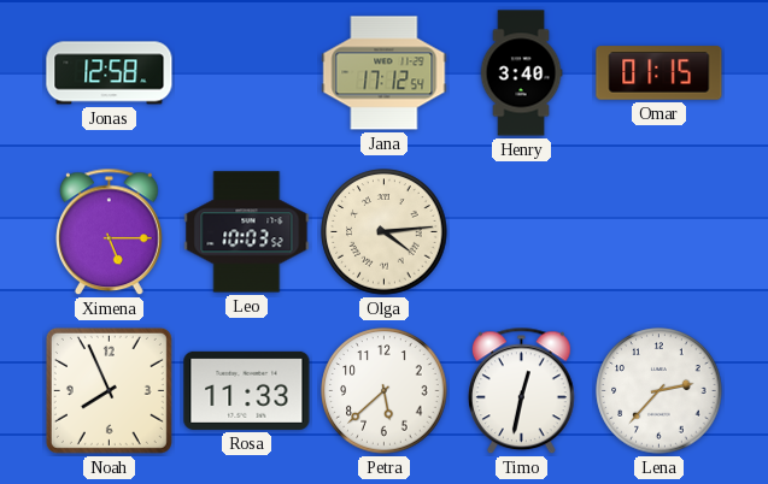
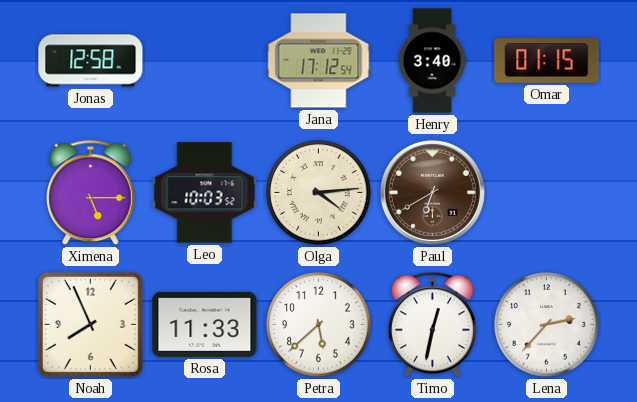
Paul: none -> 6:40 (432, 192)
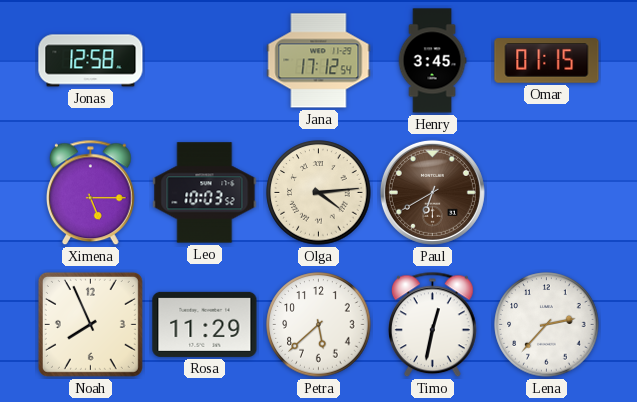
Henry: 3:40 -> 3:45 (432, 61)
Rosa: 11:33 -> 11:29 (205, 324)
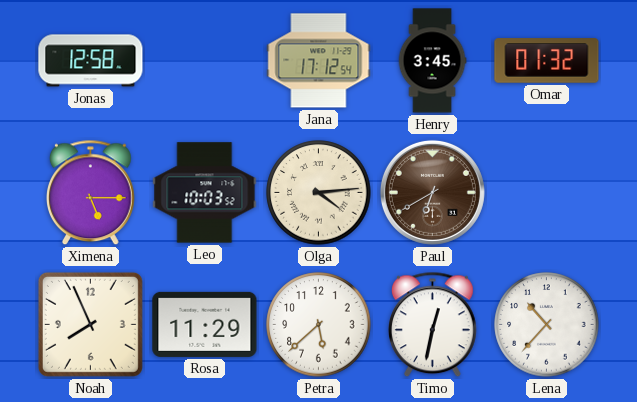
Omar: 01:15 -> 01:32 (547, 61)
Lena: 2:37 -> 10:37 (547, 325)
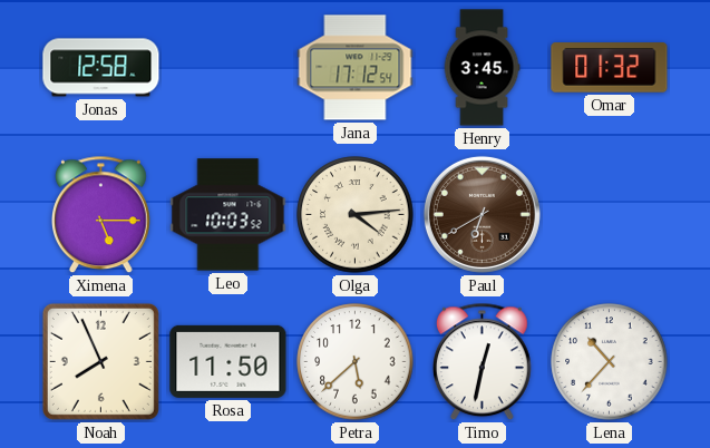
Rosa: 11:29 -> 11:50 (228, 361)
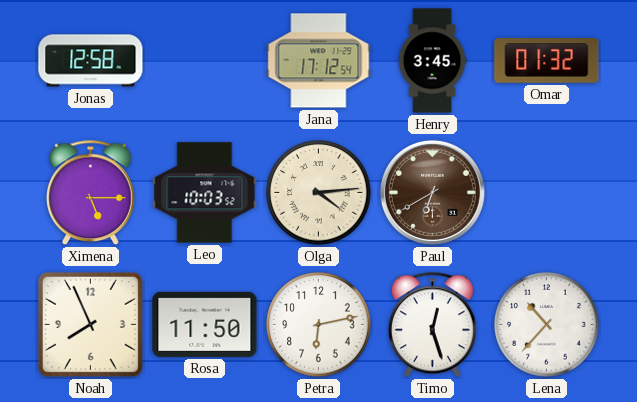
Petra: 5:38 -> 6:13 (319, 325)
Timo: 12:32 -> 12:27 (433, 325)
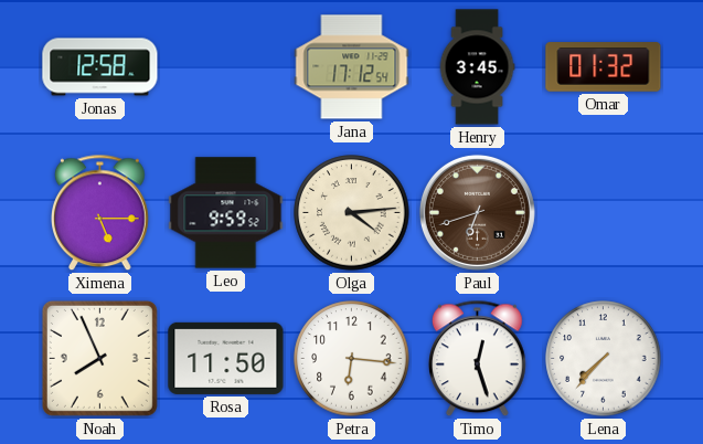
Leo: 10:03 -> 9:59 (226, 213)
Paul: 6:40 -> 6:42 (477, 212)
Petra: 6:13 -> 6:16 (352, 359)
Lena: 10:37 -> 7:37 (604, 359)
